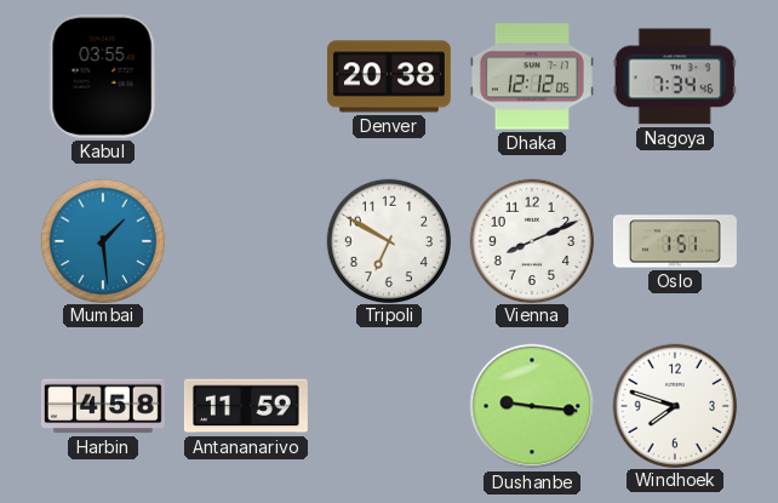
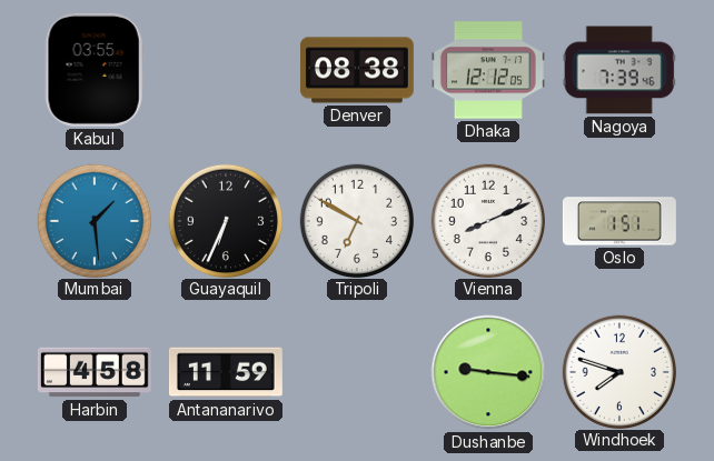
Denver: 20:38 -> 08:38 (357, 70)
Nagoya: 7:34 -> 7:39 (619, 70)
Guayaquil: none -> 6:34 (225, 220)
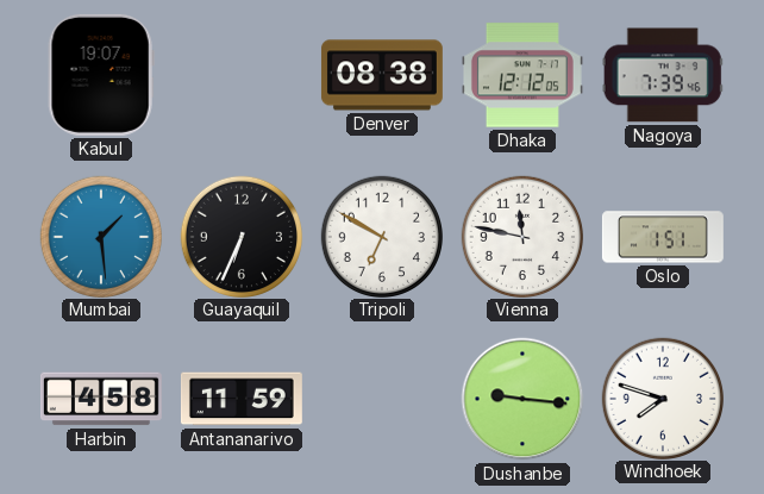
Kabul: 03:55 -> 19:07 (101, 75)
Vienna: 8:11 -> 11:47 (521, 236)
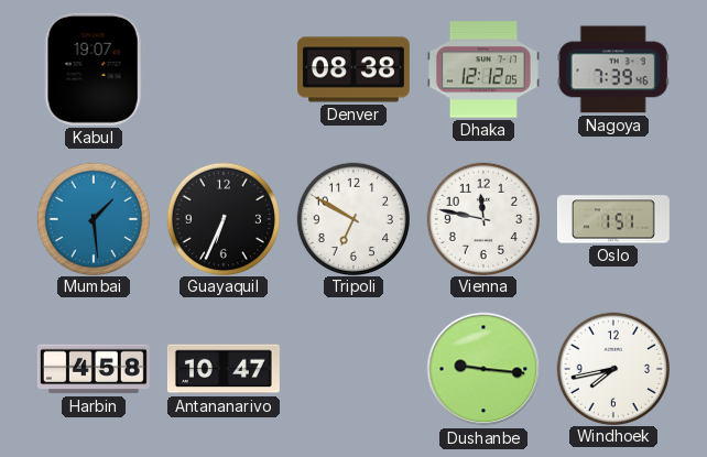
Antananarivo: 11:59 -> 10:47 (224, 369)
Windhoek: 7:48 -> 7:43 (612, 368)
